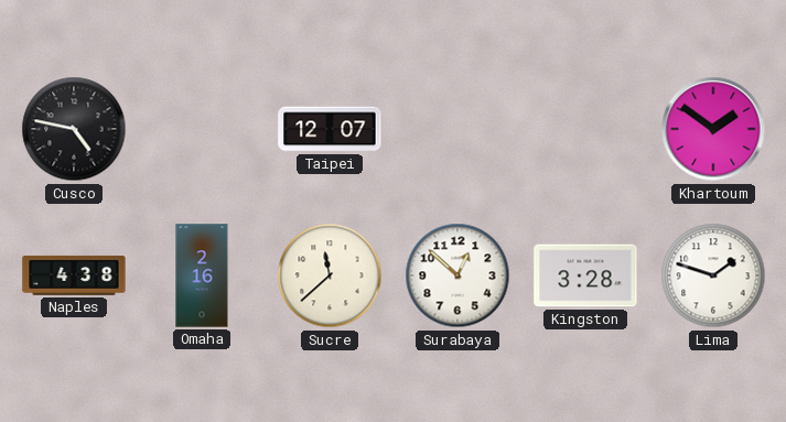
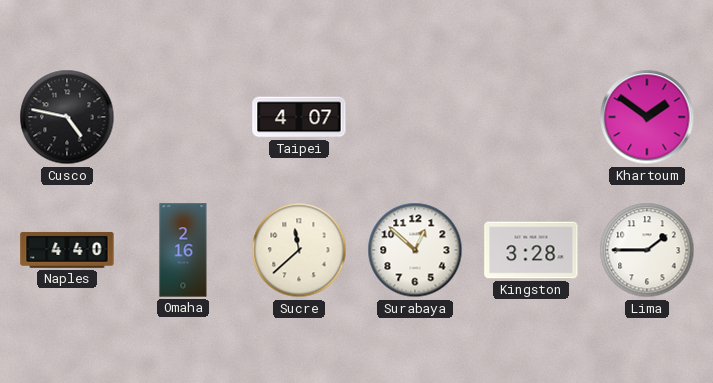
Taipei: 12:07 -> 4:07 (299, 117)
Naples: 4:38 -> 4:40 (67, 250)
Lima: 1:48 -> 1:45 (647, 250)
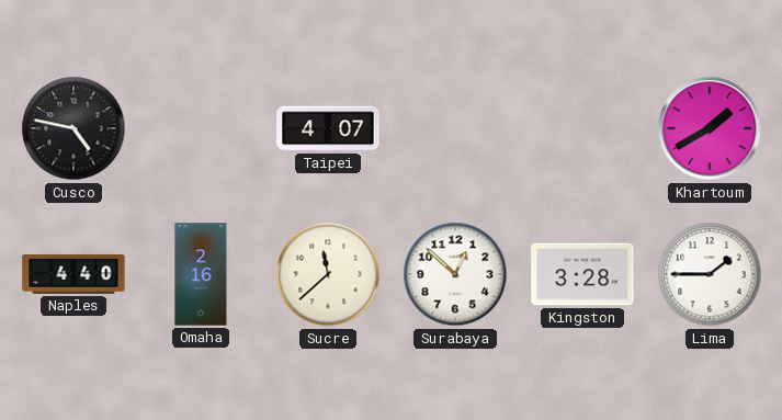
Khartoum: 1:51 -> 1:40 (710, 128)
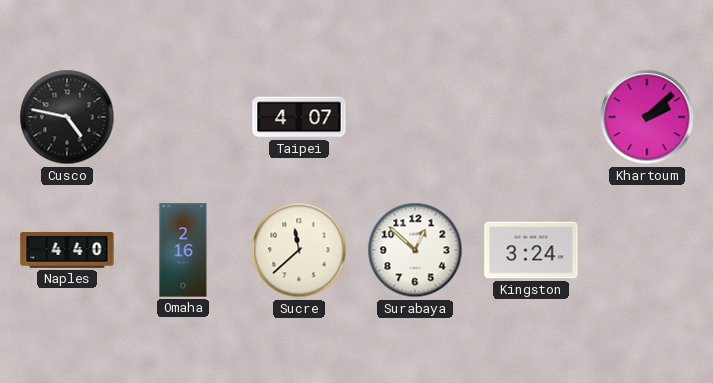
Khartoum: 1:40 -> 2:08 (647, 117)
Kingston: 3:28 -> 3:24 (531, 250)
Lima: 1:45 -> none (710, 274)
